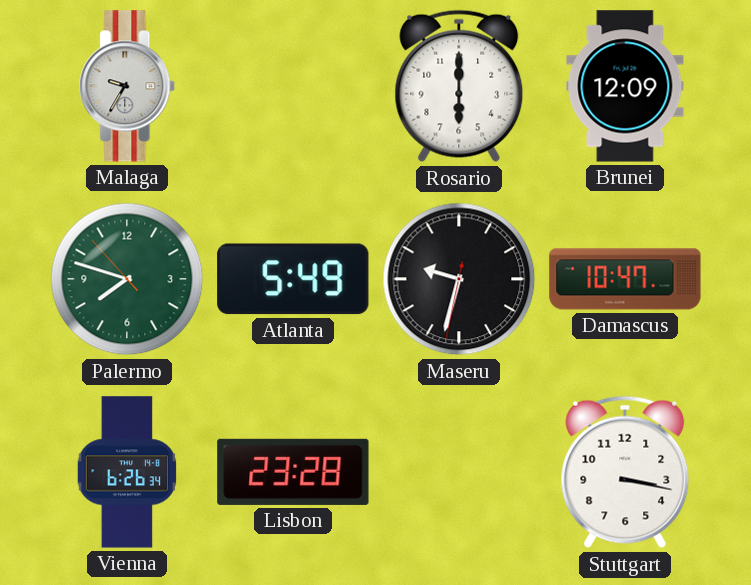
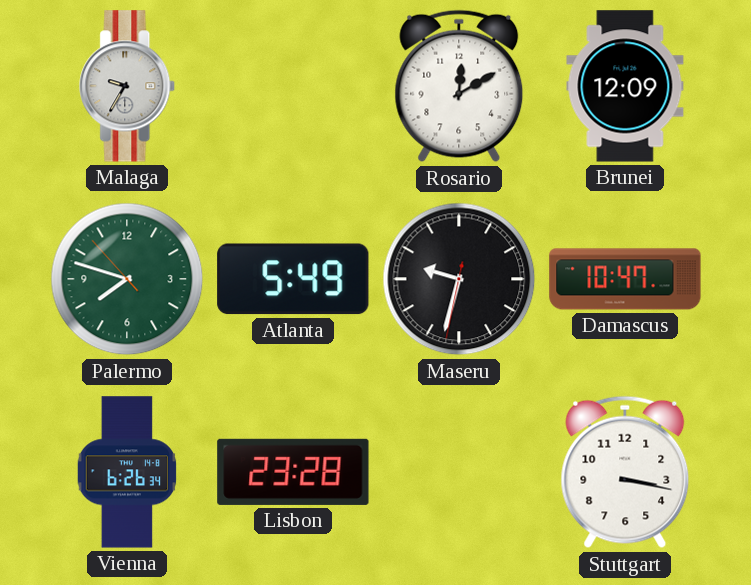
Rosario: 6:00 -> 12:10 (459, 86)
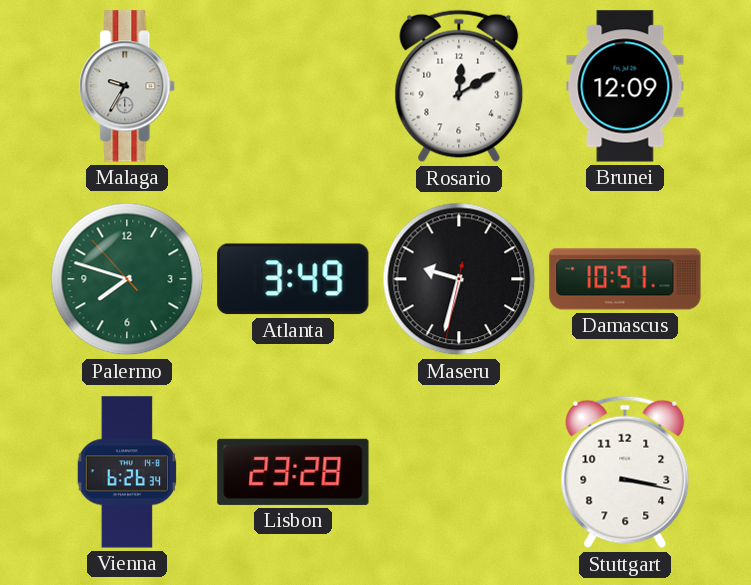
Atlanta: 5:49 -> 3:49 (293, 279)
Damascus: 10:47 -> 10:51 (625, 279)
